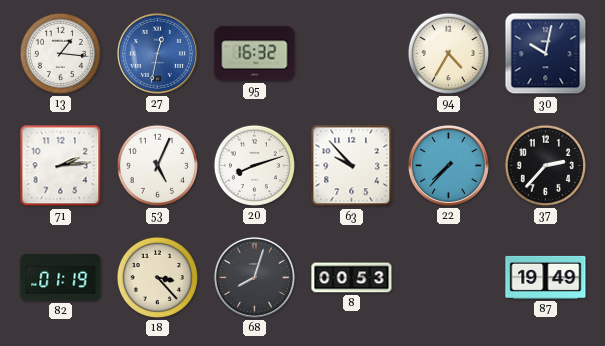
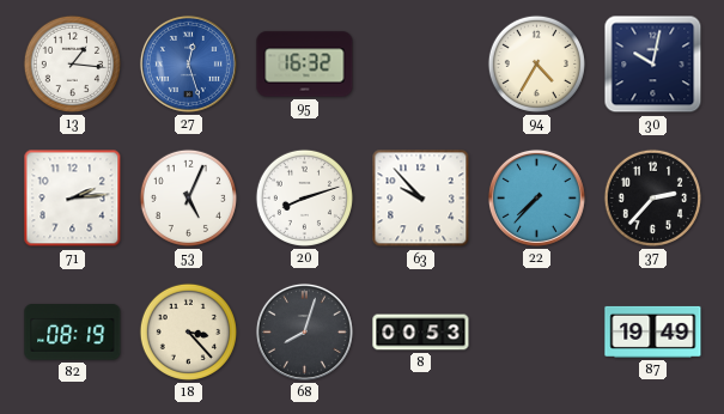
27: 12:32 -> 12:27 (188, 63)
82: 01:19 -> 08:19 (73, 333)
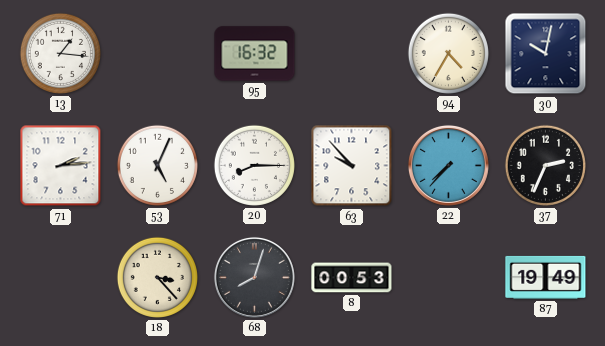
27: 12:27 -> none (188, 63)
20: 8:12 -> 8:15 (254, 165)
37: 2:37 -> 2:34 (545, 165)
82: 08:19 -> none (73, 333)
